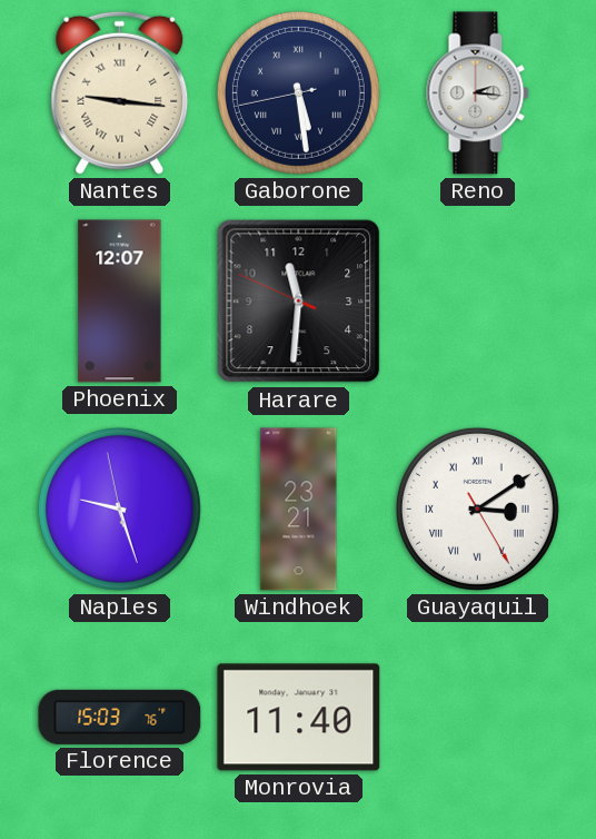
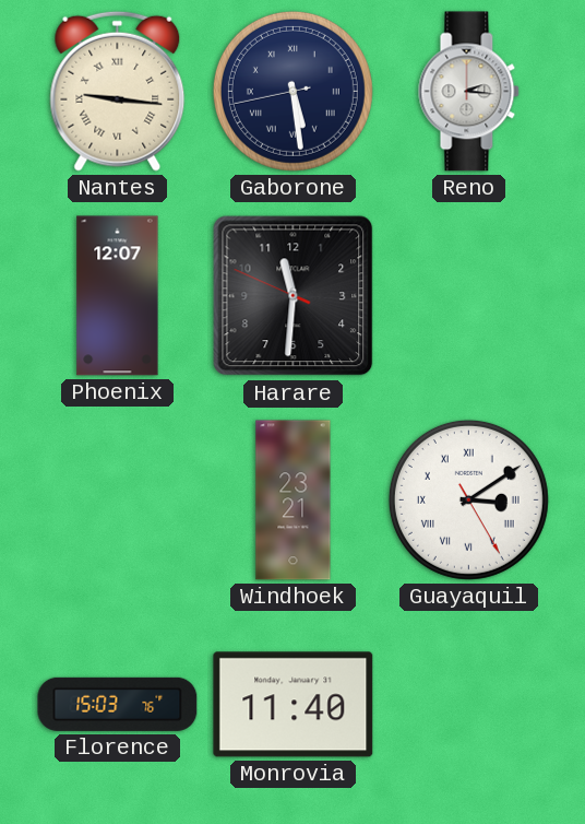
Naples: 9:26 -> none (119, 509)
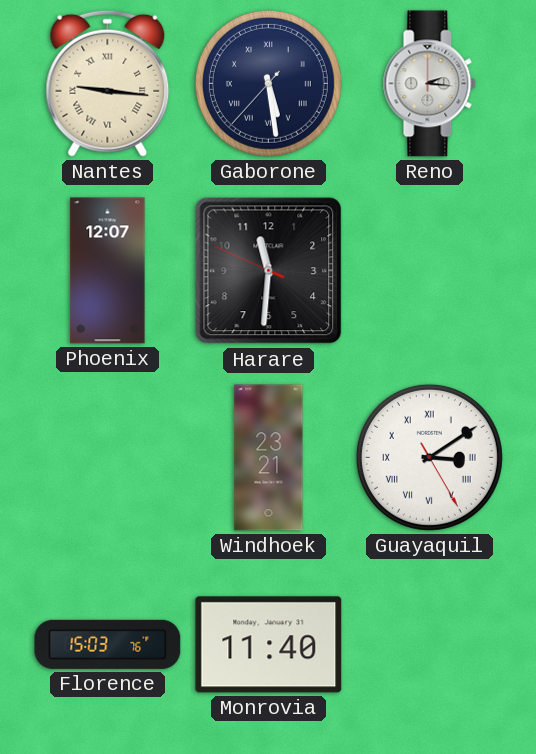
Gaborone: 5:28:43 -> 5:28:37 (268, 83)
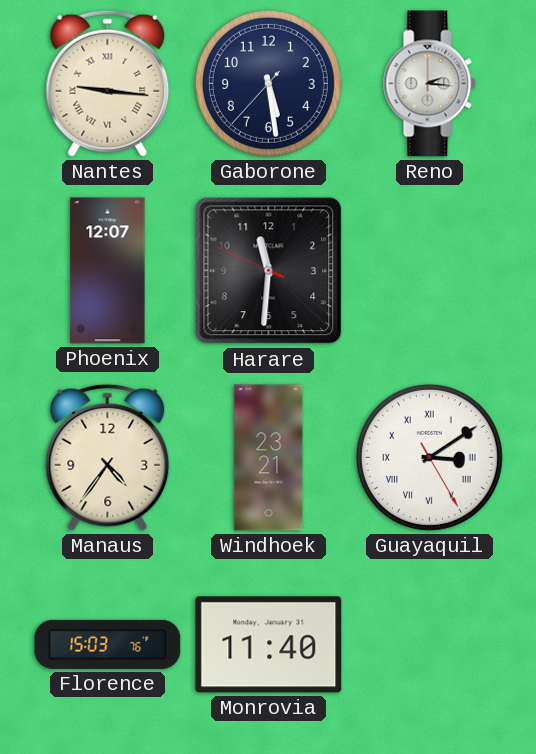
Gaborone numerals: Roman -> Arabic (268, 83)
Manaus: none -> 4:36 (108, 457)
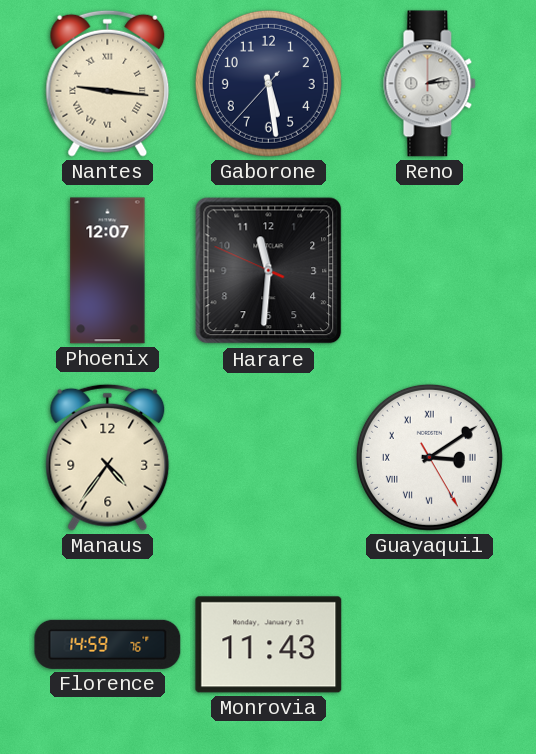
Reno: 2:16 -> 2:14 (430, 84)
Windhoek: 23:21 -> none (269, 458)
Florence: 15:03 -> 14:59 (108, 644)
Monrovia: 11:40 -> 11:43 (269, 645)
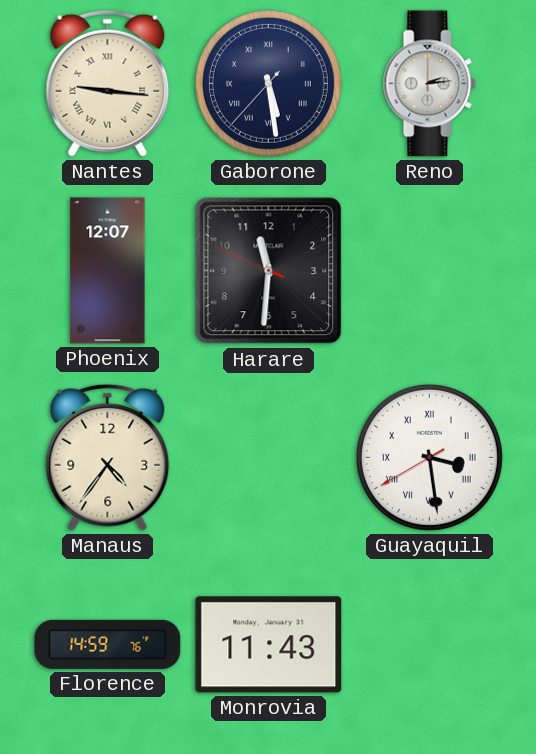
Gaborone numerals: Arabic -> Roman (268, 83)
Guayaquil: 3:09 -> 3:28 (429, 457)
